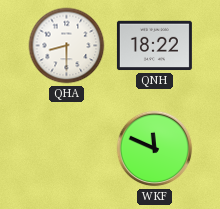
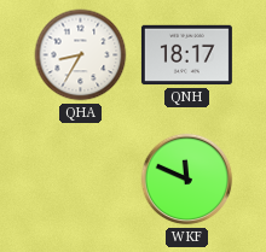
QHA: 8:30 -> 8:35 (81, 55)
QNH: 18:22 -> 18:17 (186, 55)
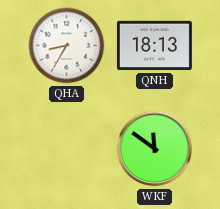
QNH: 18:17 -> 18:13 (154, 46)
WKF: 11:49 -> 11:51 (155, 149)
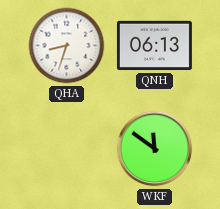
QHA: 8:35 -> 8:33 (67, 46)
QNH: 18:13 -> 06:13 (154, 46)
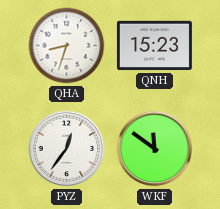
QNH: 06:13 -> 15:23 (154, 46)
PYZ: none -> 12:36 (67, 149)
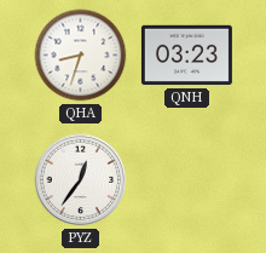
QNH: 15:23 -> 03:23 (186, 56)
WKF: 11:51 -> none (155, 149)
